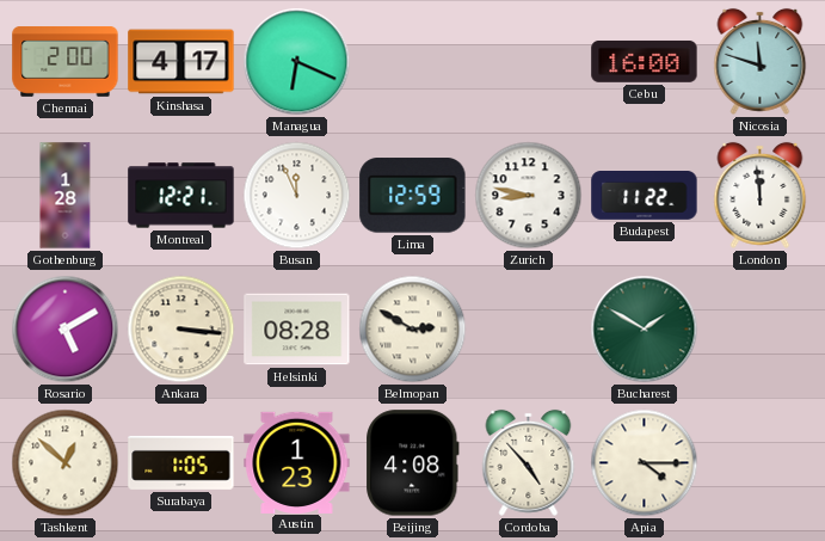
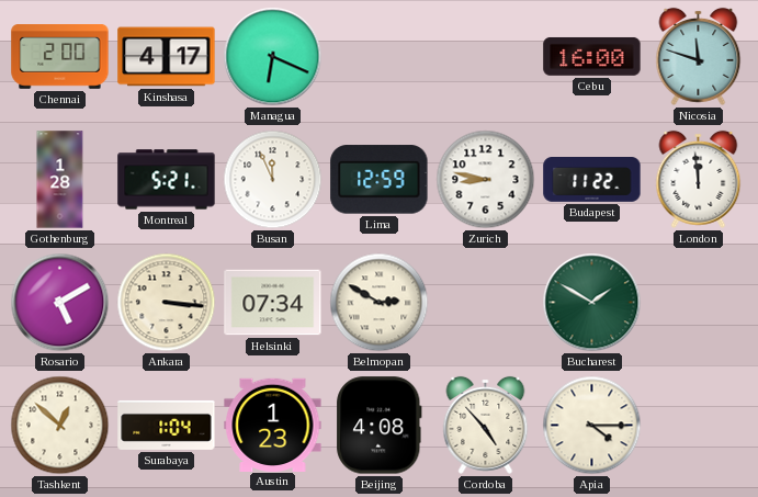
Montreal: 12:21 -> 5:21 (167, 180)
Helsinki: 08:28 -> 07:34 (273, 303)
Surabaya: 1:05 -> 1:04 (167, 425)
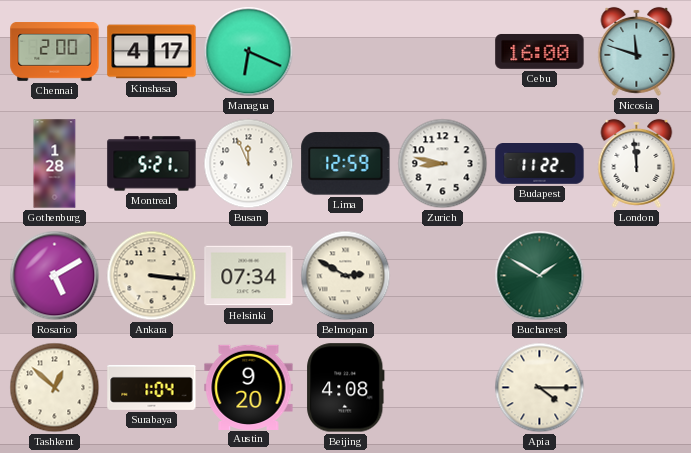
Austin: 1:23 -> 9:20 (249, 387)
Cordoba: 4:53 -> none (486, 425)
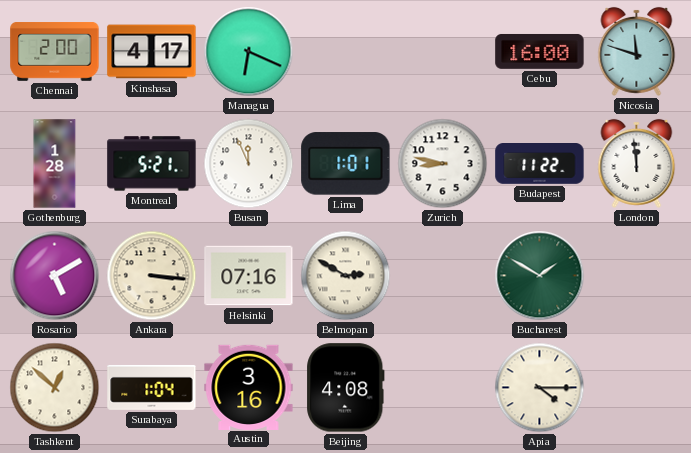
Lima: 12:59 -> 1:01 (346, 164)
Helsinki: 07:34 -> 07:16 (249, 276)
Austin: 9:20 -> 3:16 (249, 387)
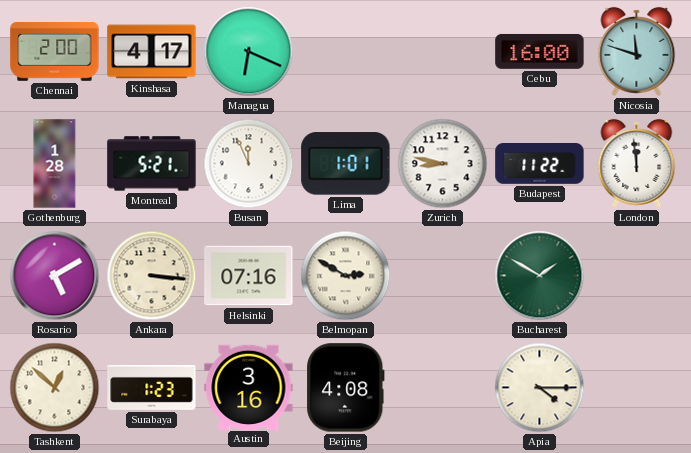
Surabaya: 1:04 -> 1:23 (152, 387)
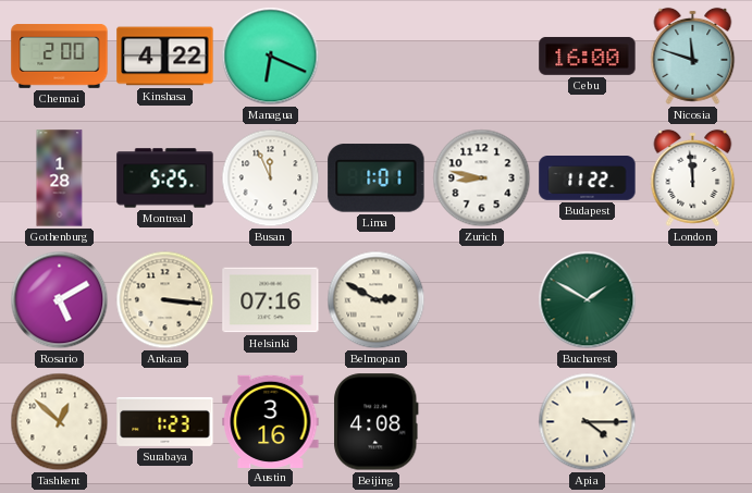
Kinshasa: 4:17 -> 4:22 (165, 57)
Montreal: 5:21 -> 5:25 (165, 178)
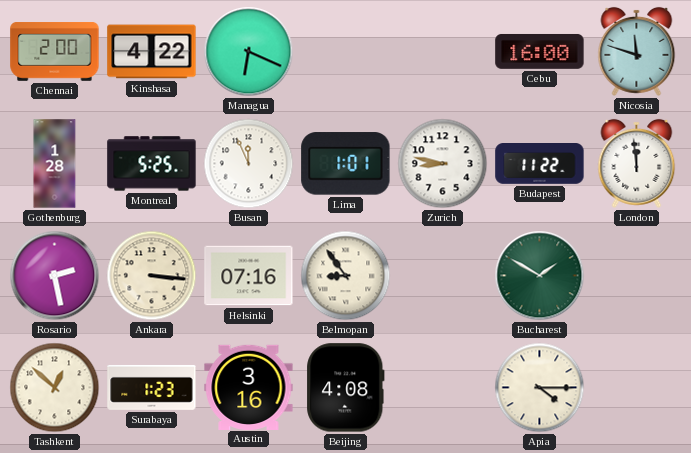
Rosario: 5:10 -> 2:28 (55, 276)
Belmopan: 2:50 -> 8:54 (346, 276)
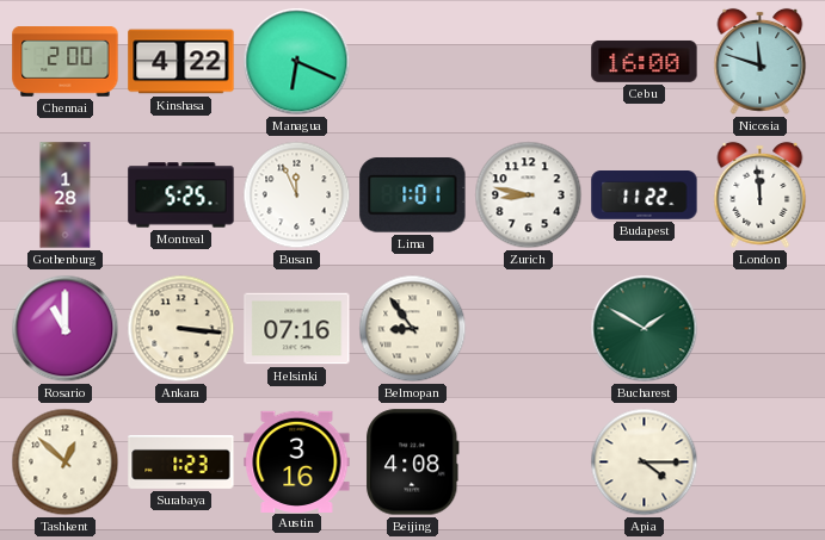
Rosario: 2:28 -> 11:00 (66, 329)
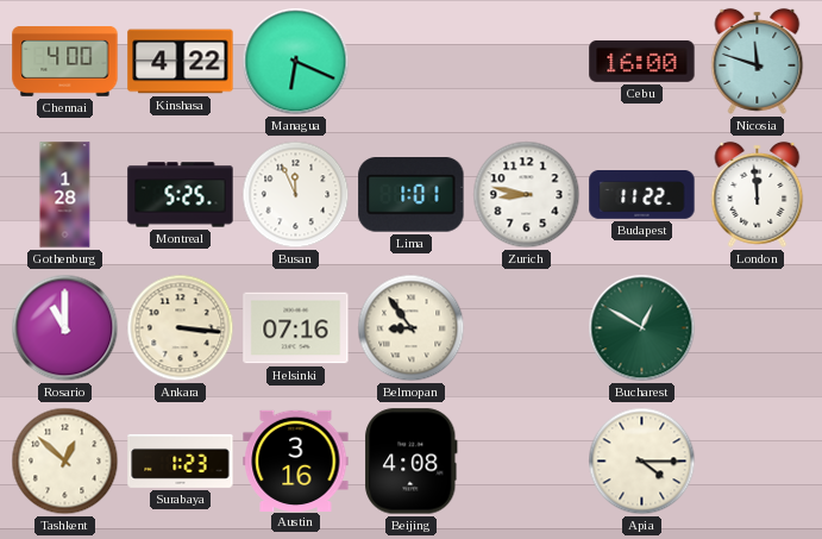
Chennai: 2:00 -> 4:00 (65, 62)
Bucharest: 1:50 -> 12:50 (642, 328)
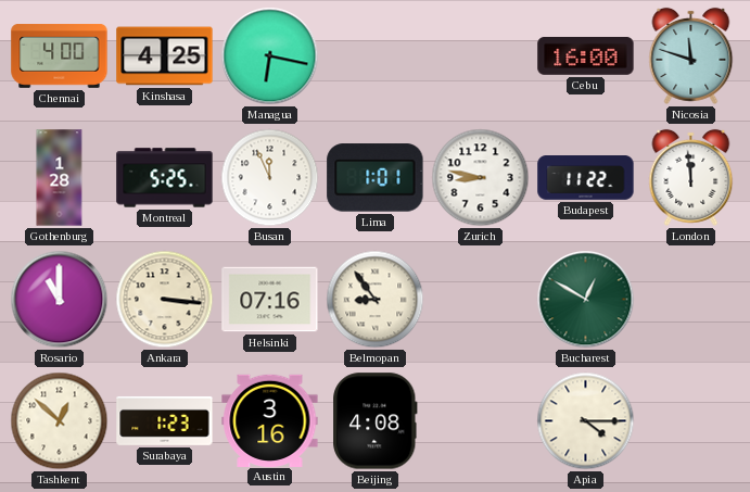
Kinshasa: 4:22 -> 4:25 (165, 56)
Managua: 6:19 -> 6:17 (270, 56)
